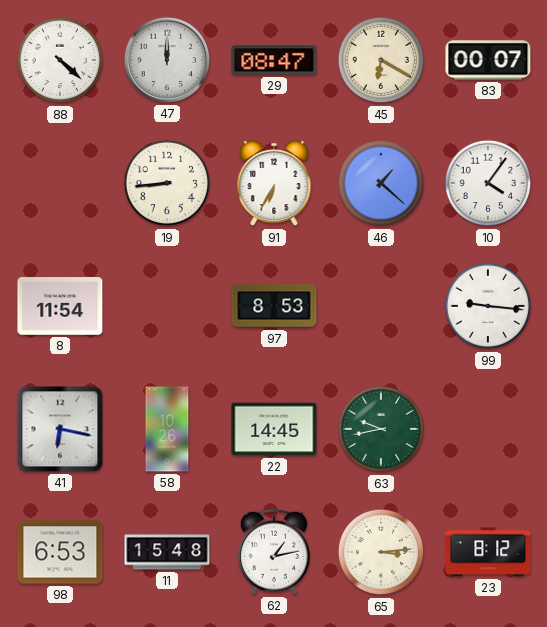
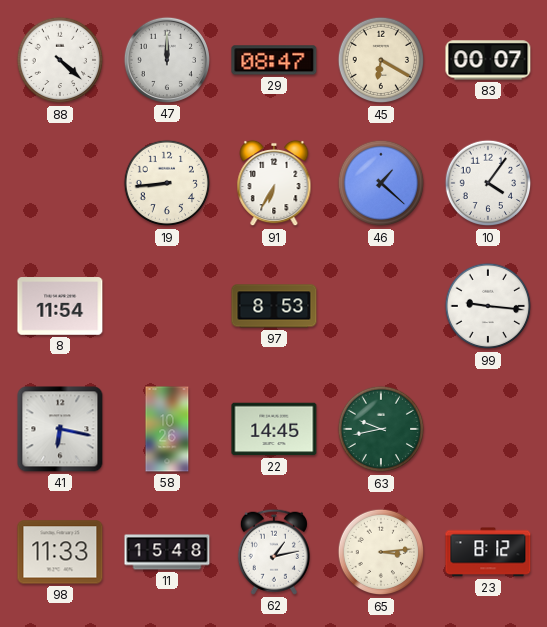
98: 6:53 -> 11:33 (60, 552)
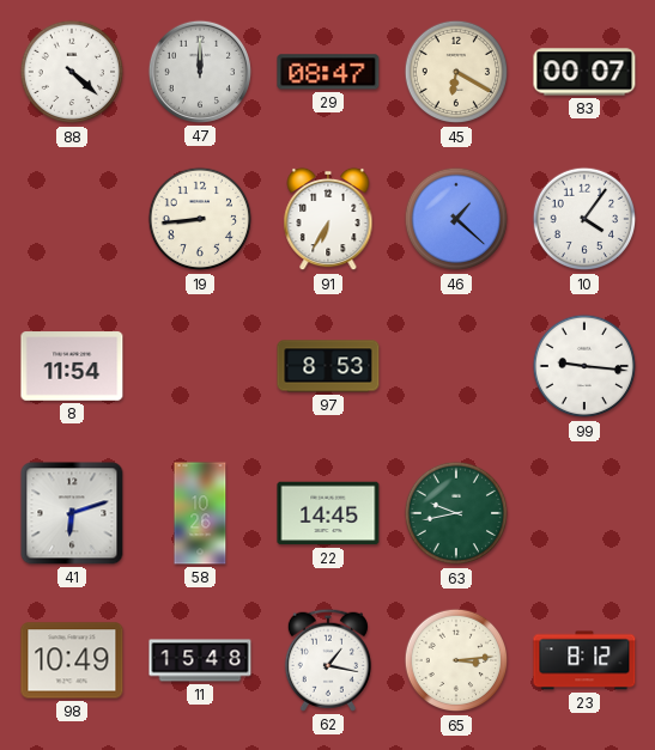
41: 6:17 -> 6:12 (72, 513)
98: 11:33 -> 10:49 (72, 660)
62: 1:13 -> 1:17 (328, 660)
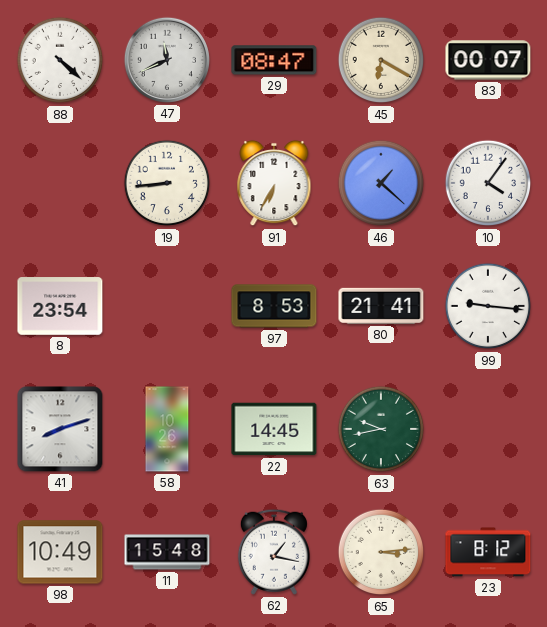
47: 12:00 -> 11:41 (167, 60)
8: 11:54 -> 23:54 (60, 306)
80: none -> 21:41 (381, 306)
41: 6:12 -> 8:12 (60, 429)
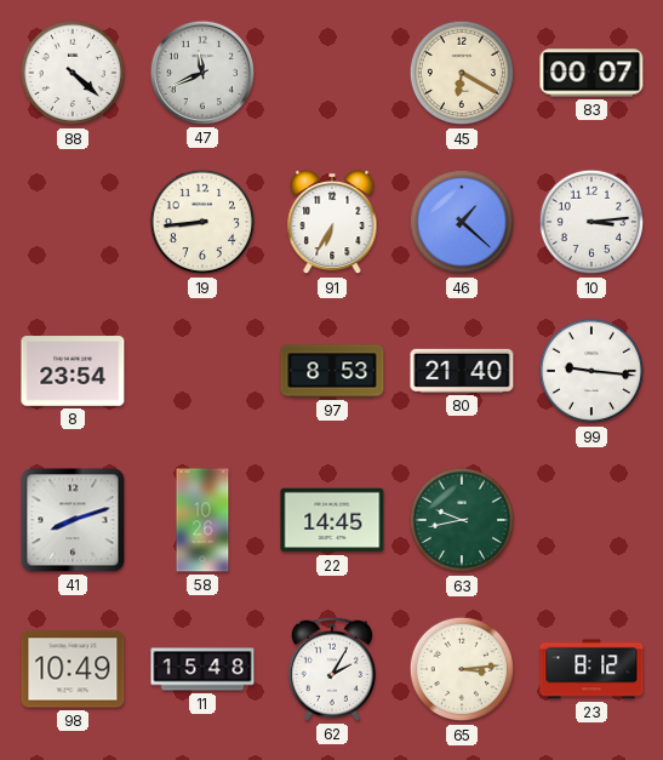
29: 08:47 -> none (274, 60)
10: 4:06 -> 3:14 (591, 222)
80: 21:41 -> 21:40 (462, 371)
62: 1:17 -> 2:05 (332, 669)
